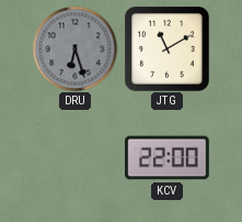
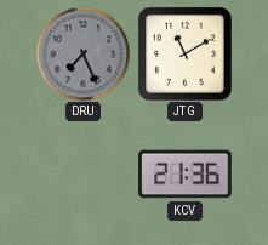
DRU: 6:27 -> 7:26 (82, 53)
KCV: 22:00 -> 21:36 (186, 175)
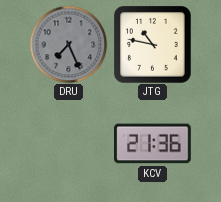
JTG: 11:10 -> 10:47 (153, 45)
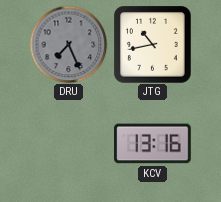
JTG: 10:47 -> 10:43 (153, 45)
KCV: 21:36 -> 13:16 (153, 144)
